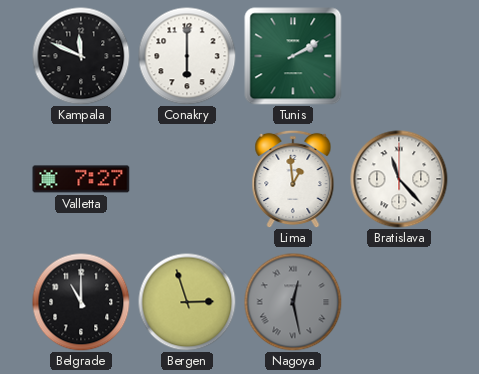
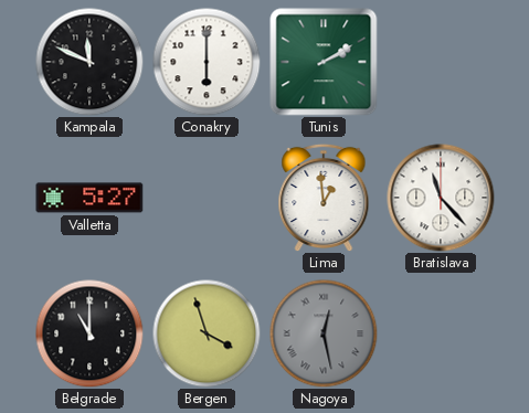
Valletta: 7:27 -> 5:27 (89, 198)
Bergen: 2:57 -> 3:57 (207, 333)
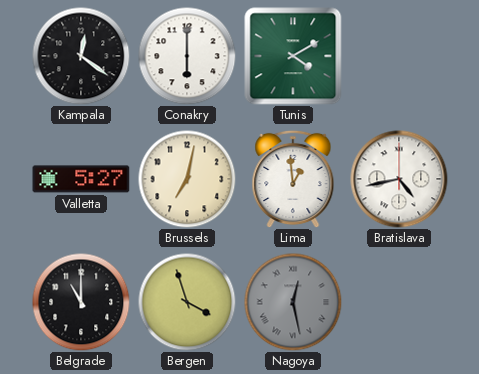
Kampala: 11:49 -> 12:21 (81, 56)
Tunis: 2:10 -> 4:10 (293, 56)
Brussels: none -> 7:02 (187, 179)
Bratislava: 11:23 -> 4:43 (399, 179)
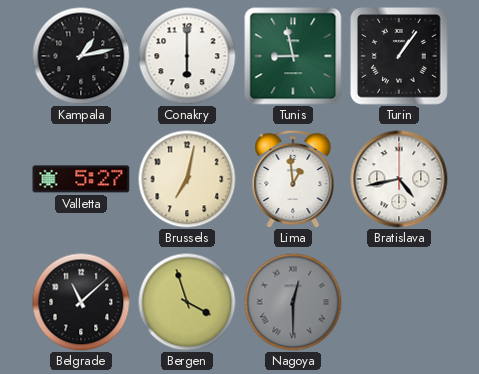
Kampala: 12:21 -> 1:13 (81, 56)
Tunis: 4:10 -> 8:58 (293, 56)
Turin: none -> 1:06 (400, 57)
Belgrade: 11:00 -> 11:08 (81, 302)
Nagoya: 12:28 -> 12:30 (293, 302)
